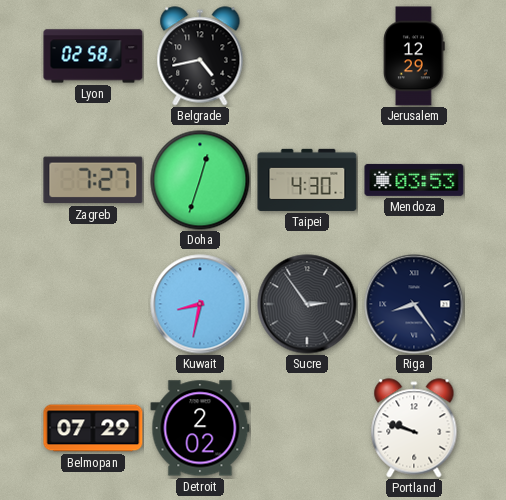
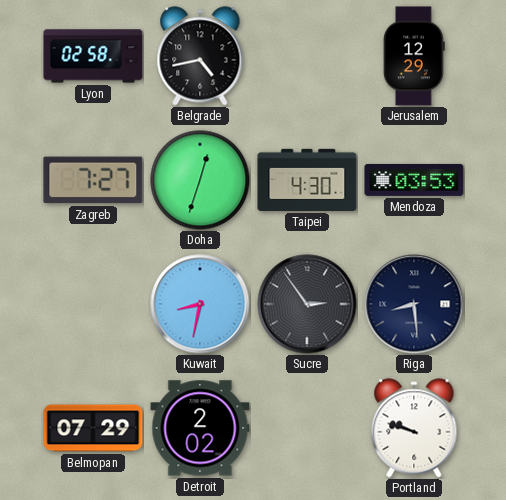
Riga: 8:24 -> 8:29 (414, 304)
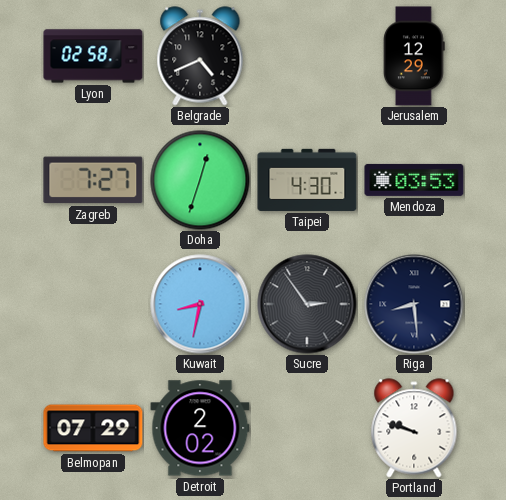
Belgrade: 4:43 -> 4:41 (200, 56)
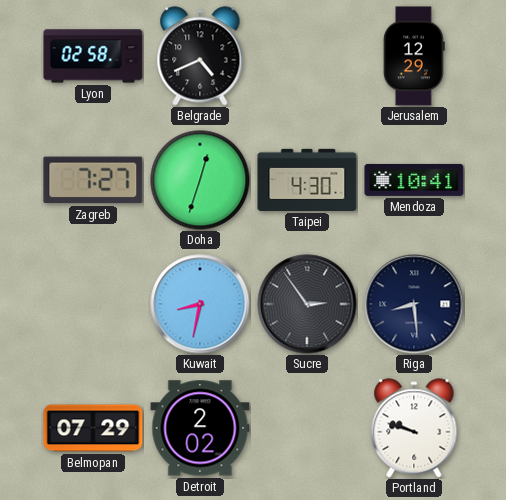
Mendoza: 03:53 -> 10:41 (414, 180)
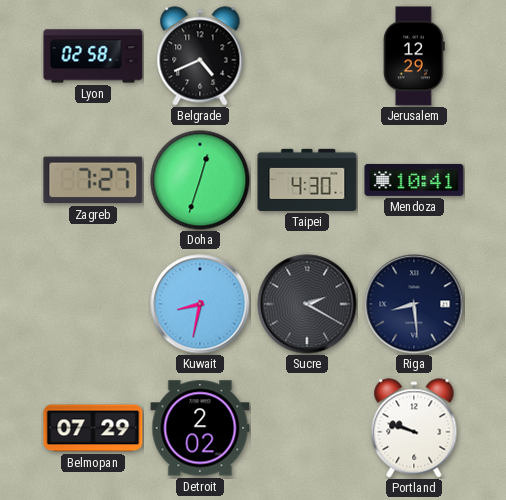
Sucre: 2:54 -> 2:20 (307, 304)
